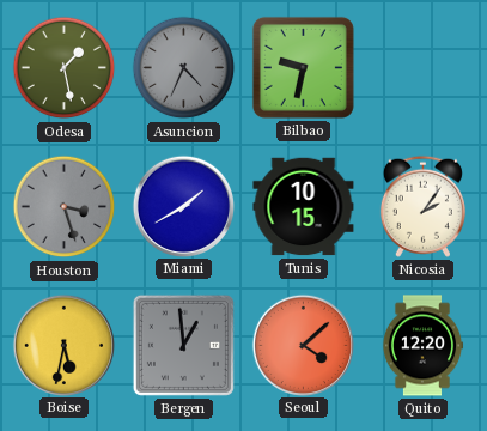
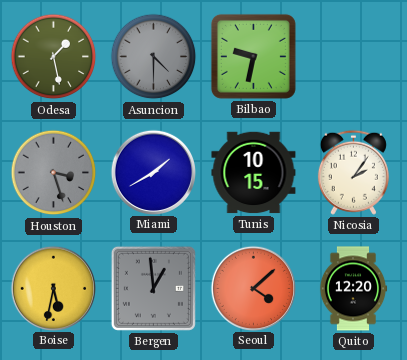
Asuncion: 4:34 -> 4:30 (154, 57)
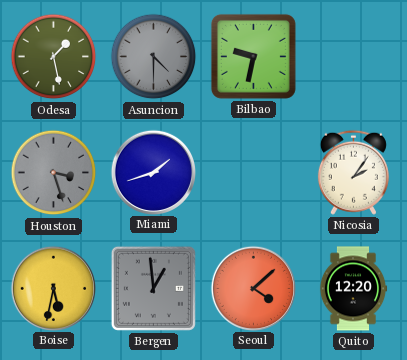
Miami: 1:40 -> 1:42 (153, 172)
Tunis: 10:15 -> none (254, 173)
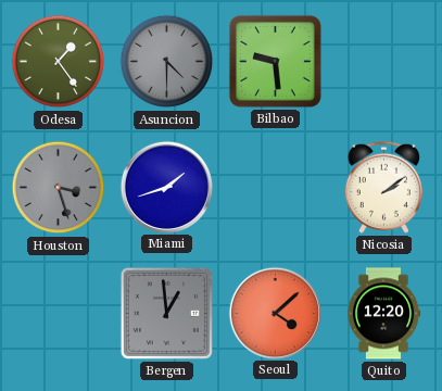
Odesa: 1:28 -> 1:24 (59, 62)
Bilbao: 9:32 -> 9:29 (275, 61)
Nicosia: 2:06 -> 2:09 (383, 187)
Boise: 5:32 -> none (53, 288)
